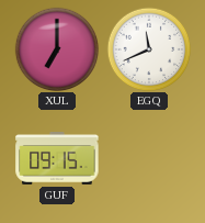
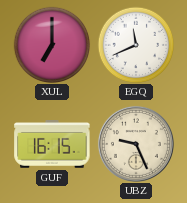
GUF: 09:15 -> 16:15 (52, 145)
UBZ: none -> 9:26 (136, 144)
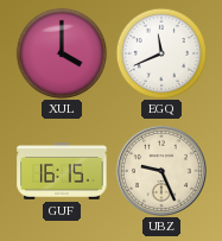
XUL: 7:00 -> 4:00 (62, 53)
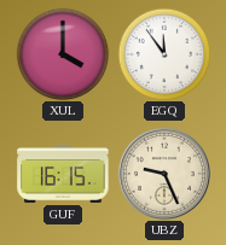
EGQ: 11:41 -> 11:54 (164, 54)
